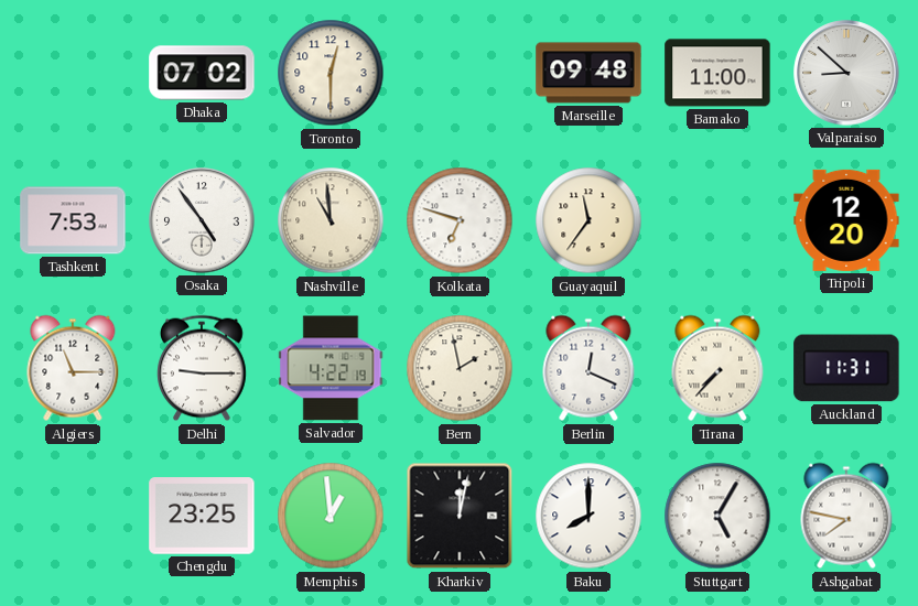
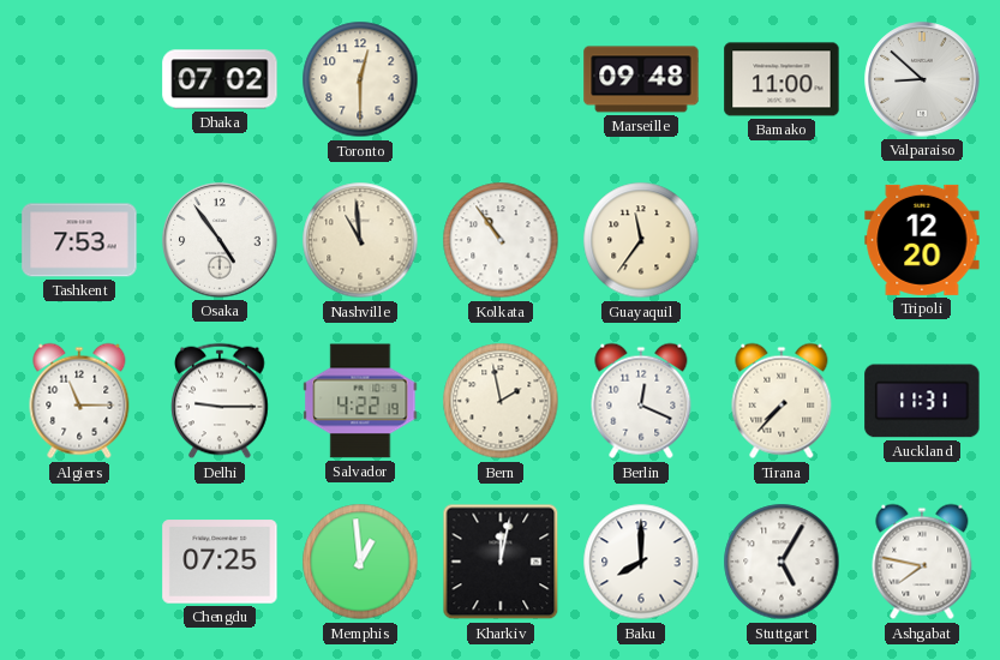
Kolkata: 6:48 -> 10:54 (501, 240)
Chengdu: 23:25 -> 07:25 (220, 562)
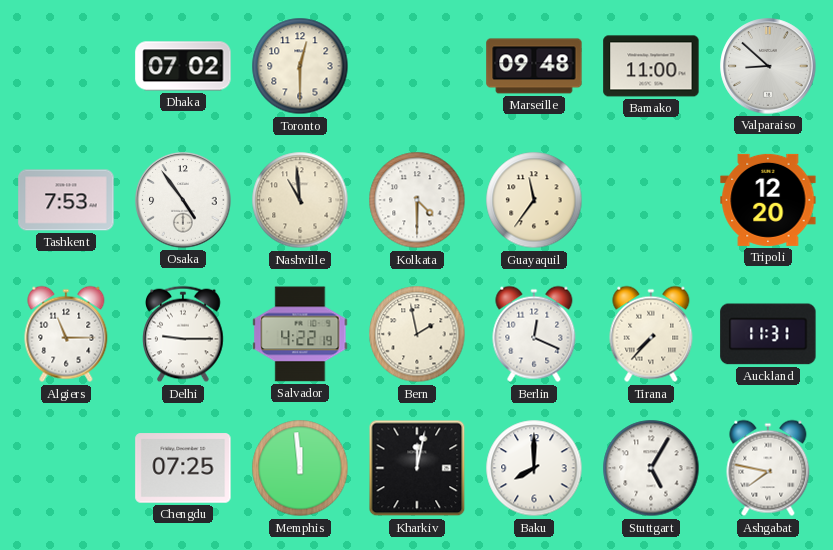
Kolkata: 10:54 -> 4:30 (417, 200)
Memphis: 12:59 -> 11:59 (300, 468)
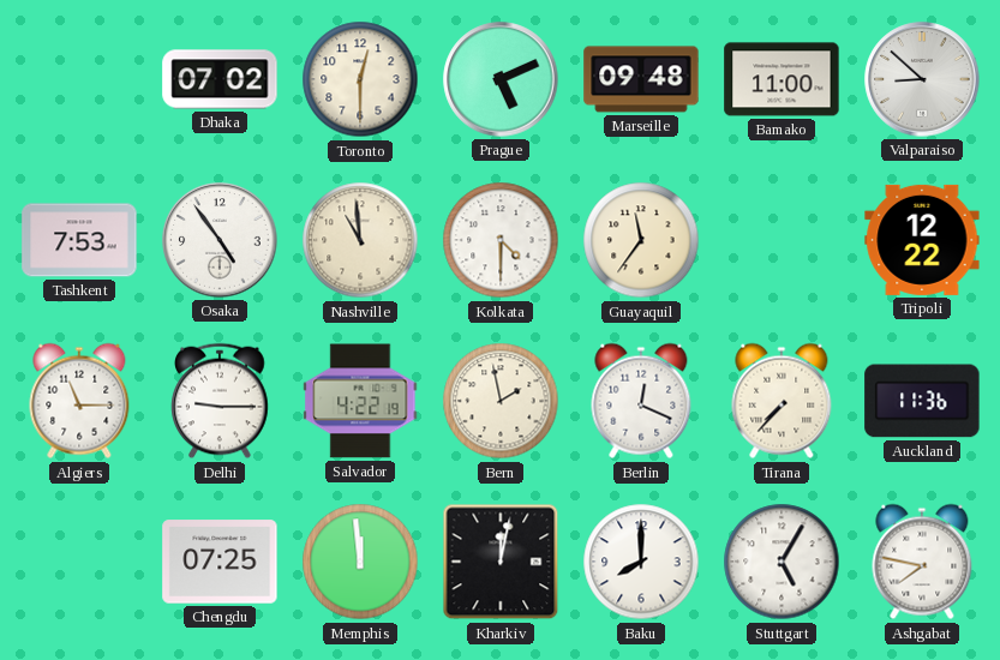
Prague: none -> 5:11 (501, 79)
Tripoli: 12:20 -> 12:22 (922, 240)
Auckland: 11:31 -> 11:36 (922, 401)
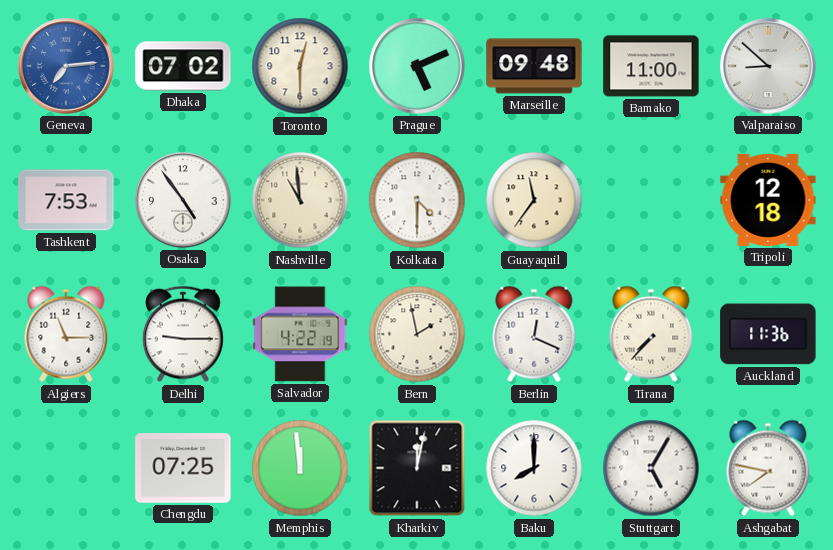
Geneva: none -> 7:14 (66, 66)
Tripoli: 12:22 -> 12:18 (768, 200)
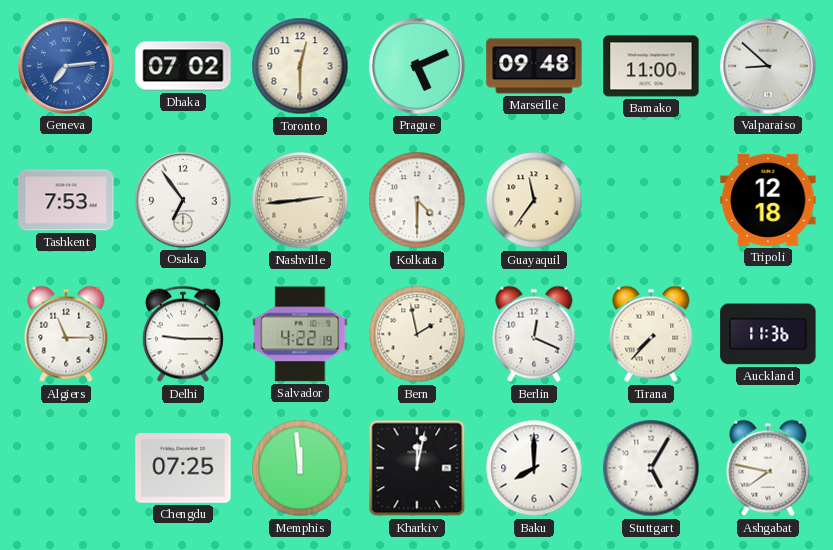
Osaka: 4:54 -> 6:54 (183, 200)
Nashville: 10:59 -> 2:44 (300, 200)
